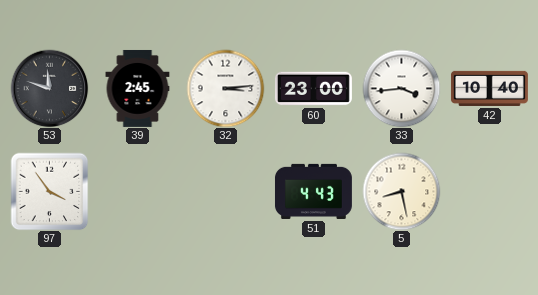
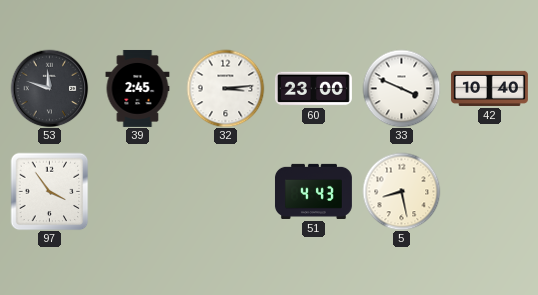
33: 3:44 -> 3:49 (401, 88)
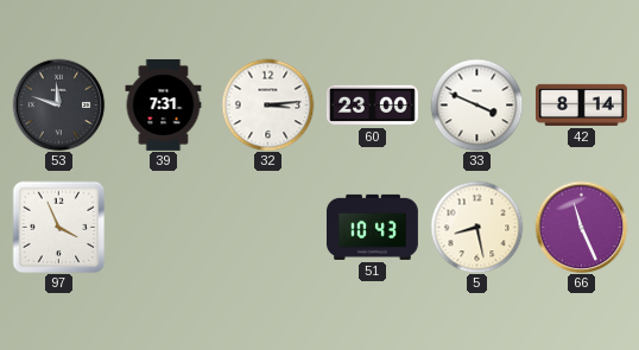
39: 2:45 -> 7:31 (164, 104)
42: 10:40 -> 8:14 (581, 104)
97: 3:54 -> 3:56 (58, 227)
51: 4:43 -> 10:43 (372, 227)
66: none -> 11:26 (581, 227)
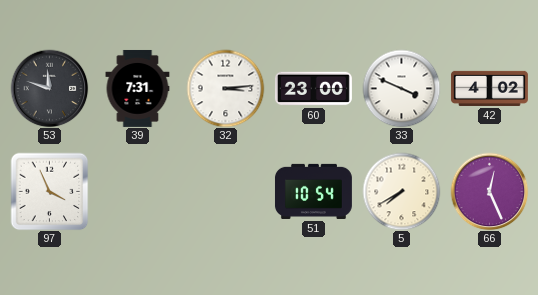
42: 8:14 -> 4:02 (489, 88)
51: 10:43 -> 10:54 (313, 191)
5: 8:28 -> 7:40 (401, 191)
66: 11:26 -> 12:26 (489, 191)
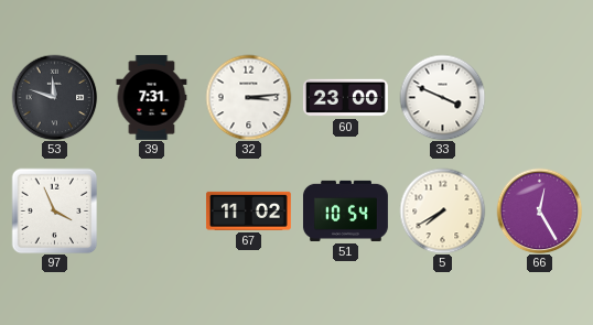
42: 4:02 -> none (489, 88)
67: none -> 11:02 (248, 210)
66: 12:26 -> 12:25 (539, 210)
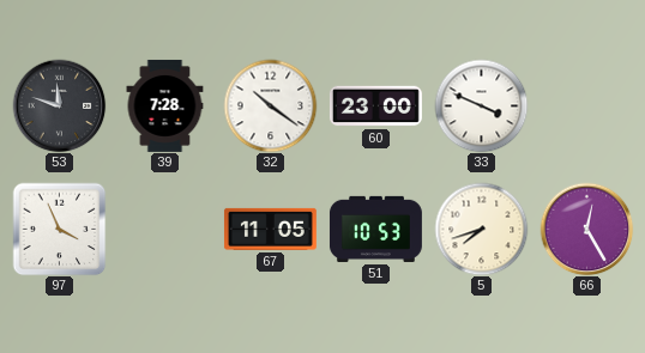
39: 7:31 -> 7:28 (165, 105)
32: 3:14 -> 10:21 (270, 105)
67: 11:02 -> 11:05 (270, 229)
51: 10:54 -> 10:53 (375, 229)
5: 7:40 -> 7:42 (481, 229)
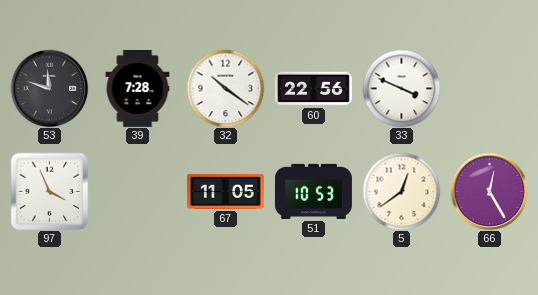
60: 23:00 -> 22:56 (313, 89)
5: 7:42 -> 12:39 (401, 191)
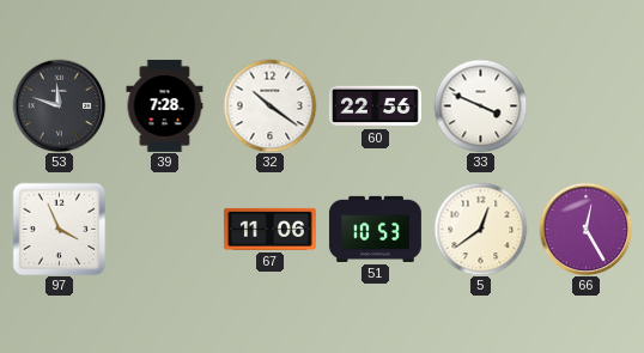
67: 11:05 -> 11:06 (269, 229)
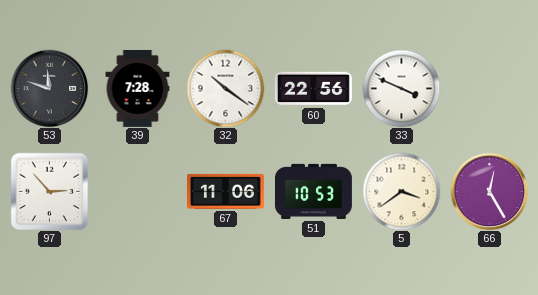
97: 3:56 -> 2:53 (49, 191)
5: 12:39 -> 3:39 (401, 191)
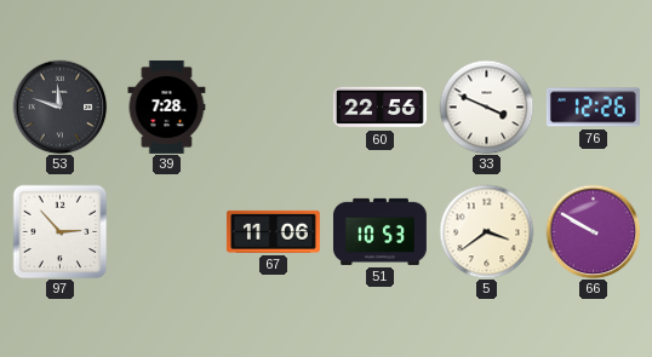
32: 10:21 -> none (225, 88)
76: none -> 12:26 (593, 108)
66: 12:25 -> 9:50 (593, 231)
